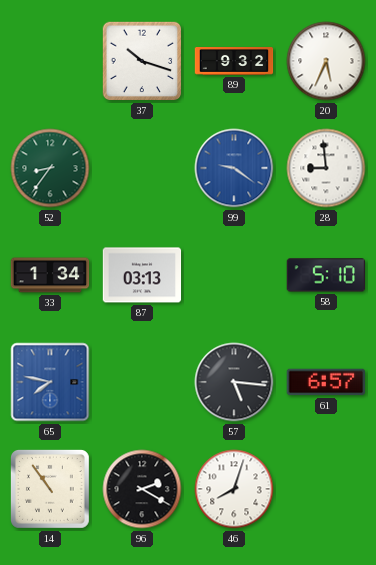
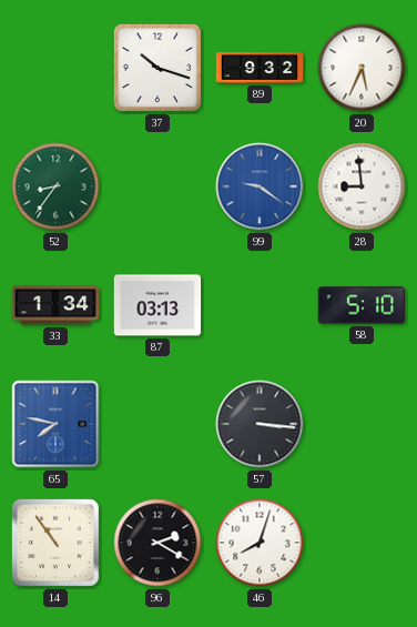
57: 5:16 -> 3:16 (260, 424)
61: 6:57 -> none (326, 382)
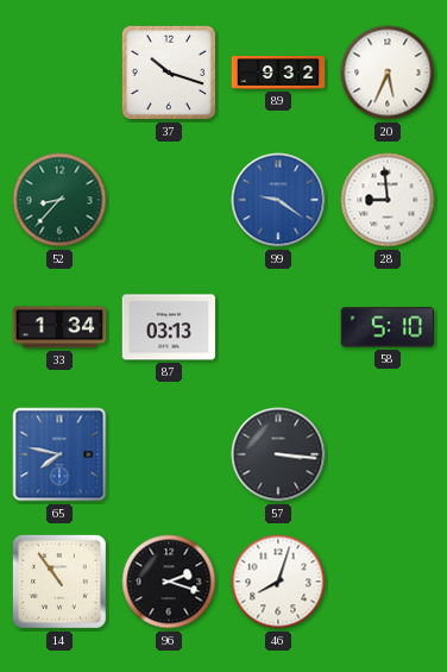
52: 8:36 -> 8:37 (59, 200)
96: 2:20 -> 2:18 (169, 582)
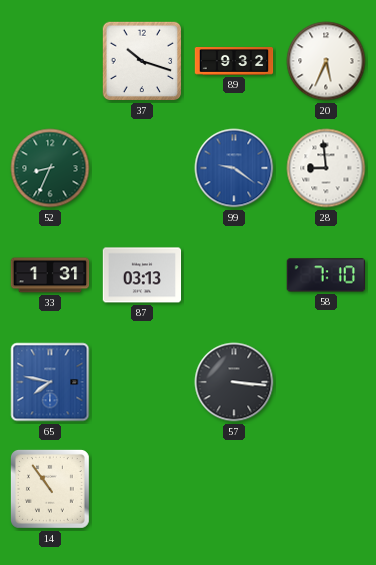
52: 8:37 -> 8:34 (50, 168)
33: 1:34 -> 1:31 (50, 275)
58: 5:10 -> 7:10 (326, 275)
96: 2:18 -> none (169, 582)
46: 8:03 -> none (278, 582)
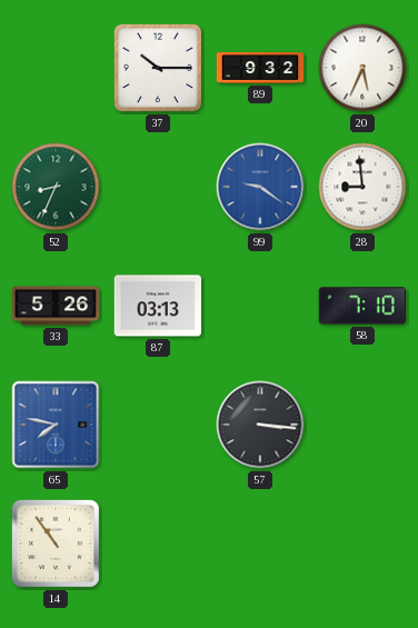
37: 10:18 -> 10:15 (158, 68)
33: 1:31 -> 5:26 (56, 306)
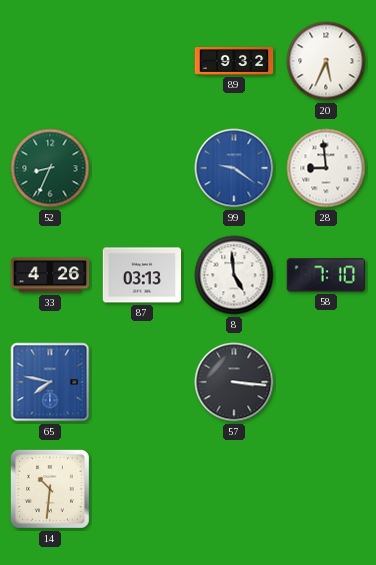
37: 10:15 -> none (158, 68)
33: 5:26 -> 4:26 (50, 275)
8: none -> 4:59 (234, 275)
14: 10:54 -> 10:31 (50, 489)
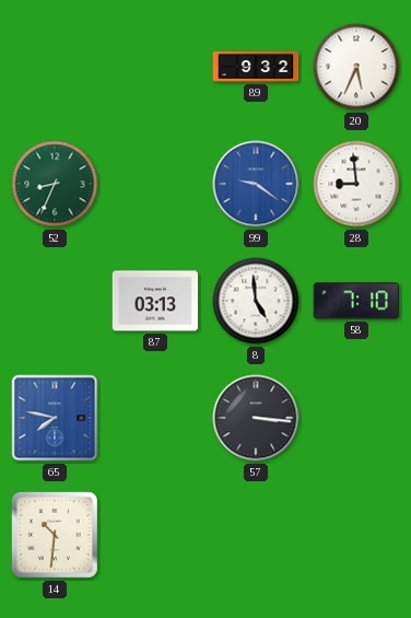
33: 4:26 -> none (50, 275)
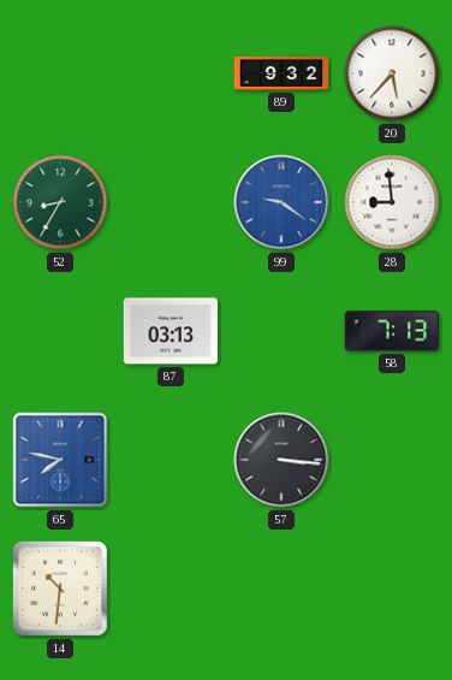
20: 5:34 -> 5:37 (392, 73)
52: 8:34 -> 8:35 (60, 202)
8: 4:59 -> none (256, 301)
58: 7:10 -> 7:13 (392, 331)
